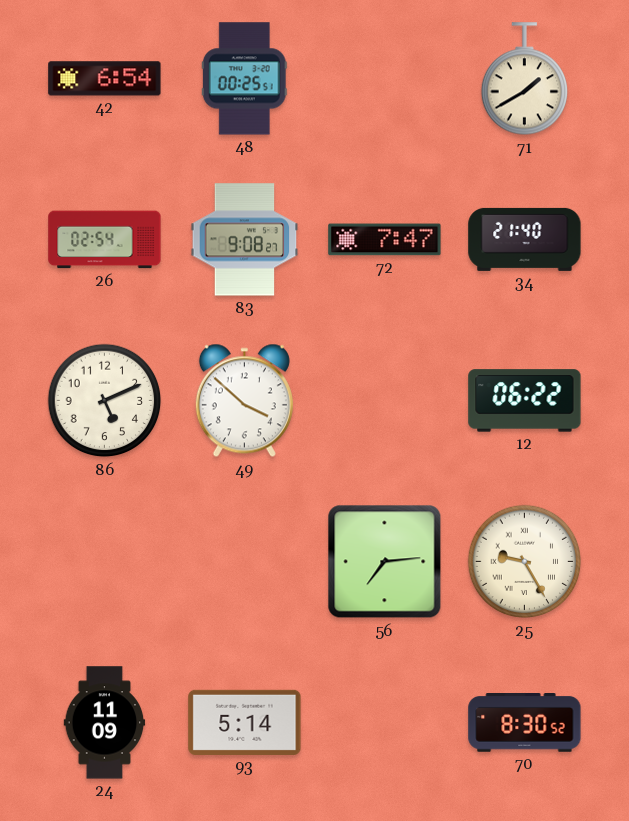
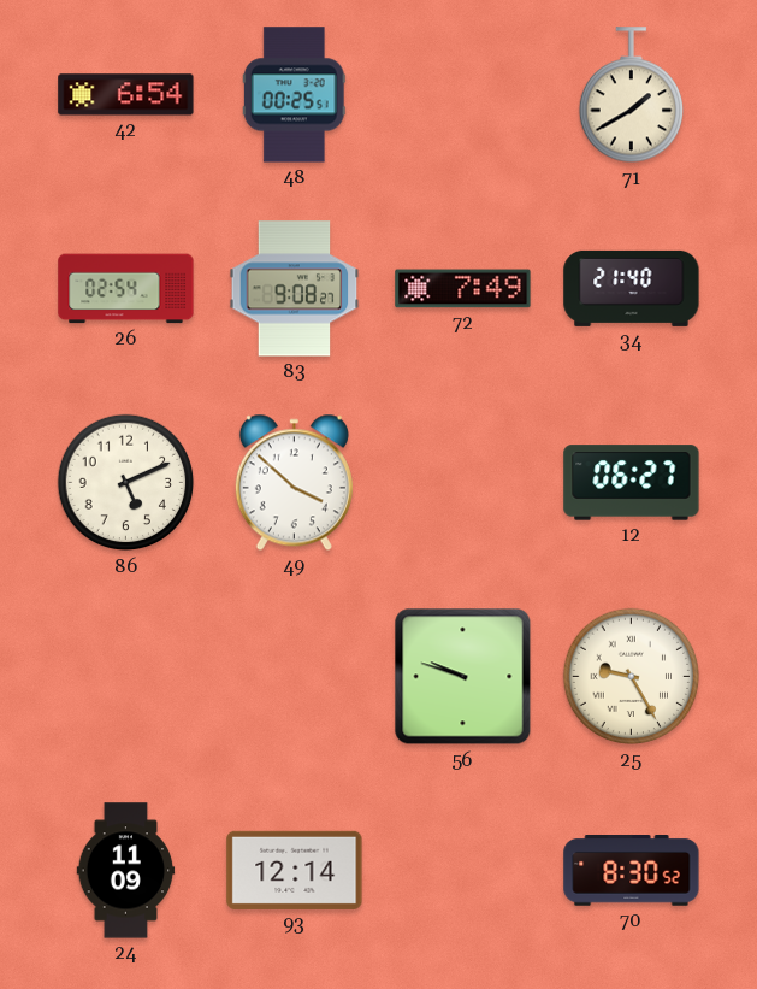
72: 7:47 -> 7:49 (463, 289)
12: 06:22 -> 06:27 (632, 483)
56: 7:14 -> 9:48 (463, 677)
93: 5:14 -> 12:14 (295, 870)
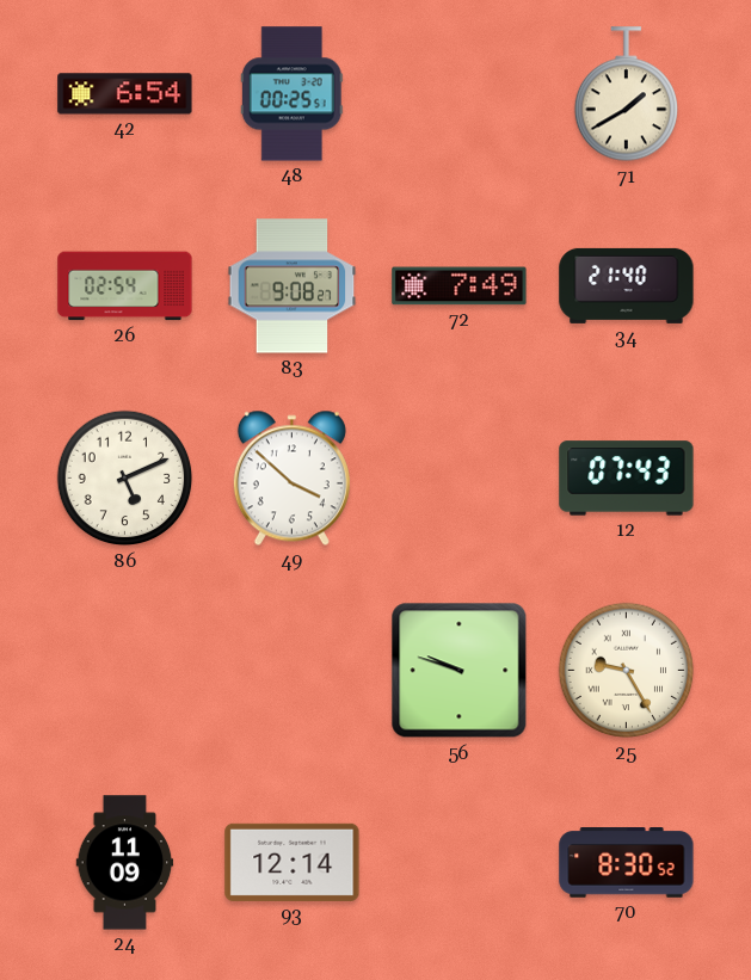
12: 06:27 -> 07:43 (627, 479)
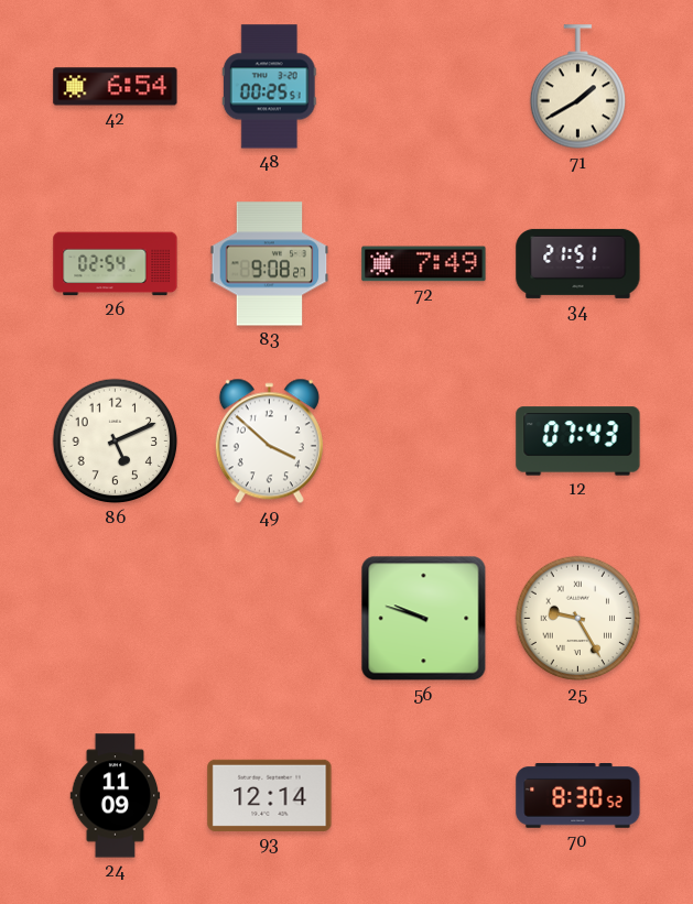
34: 21:40 -> 21:51 (578, 263)
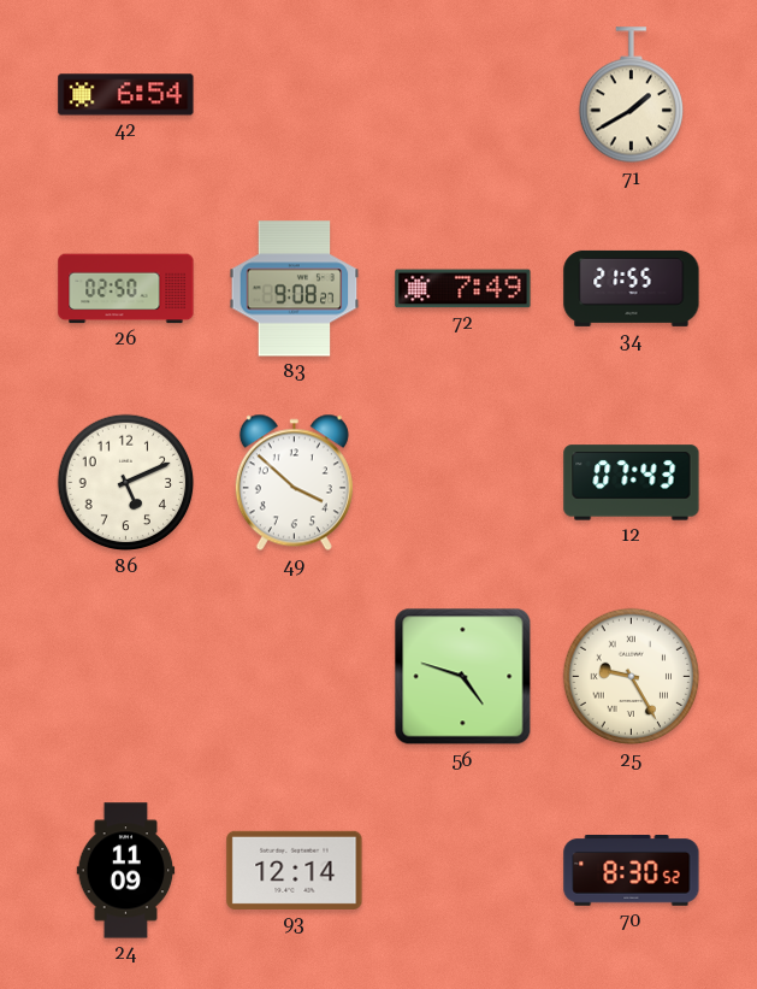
48: 00:25 -> none (269, 87)
26: 02:54 -> 02:50 (126, 289)
34: 21:51 -> 21:55 (632, 288)
56: 9:48 -> 4:48 (463, 677)
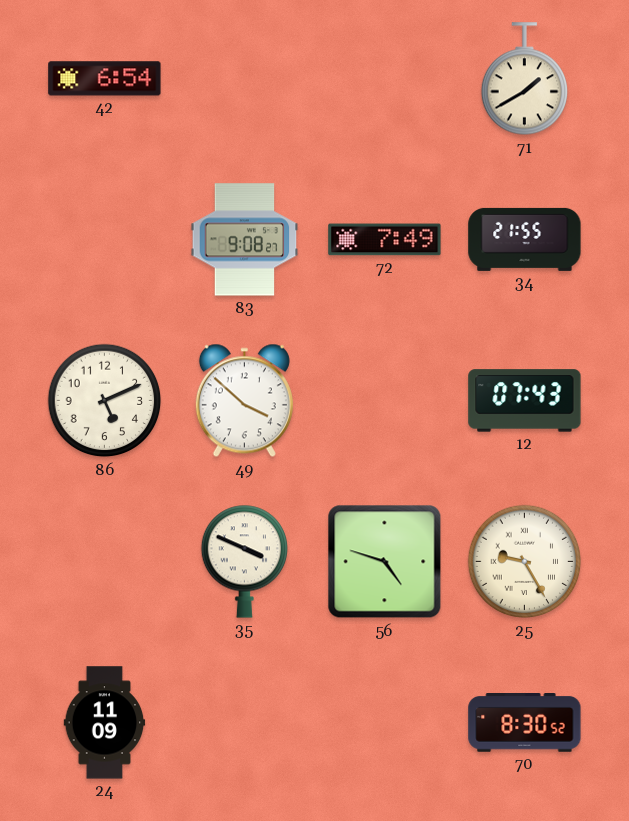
26: 02:50 -> none (126, 289)
35: none -> 3:49 (244, 561)
93: 12:14 -> none (295, 870)
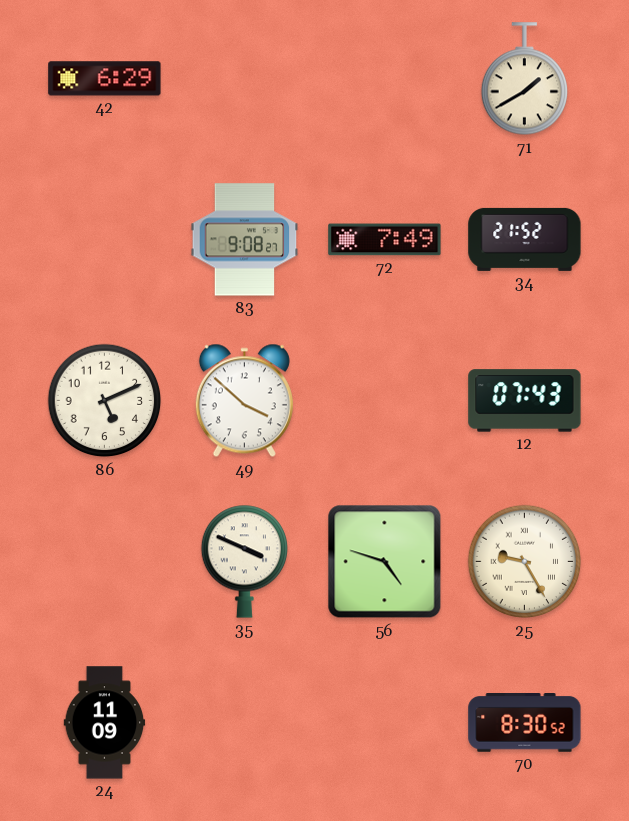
42: 6:54 -> 6:29 (105, 79)
34: 21:55 -> 21:52 (525, 239)
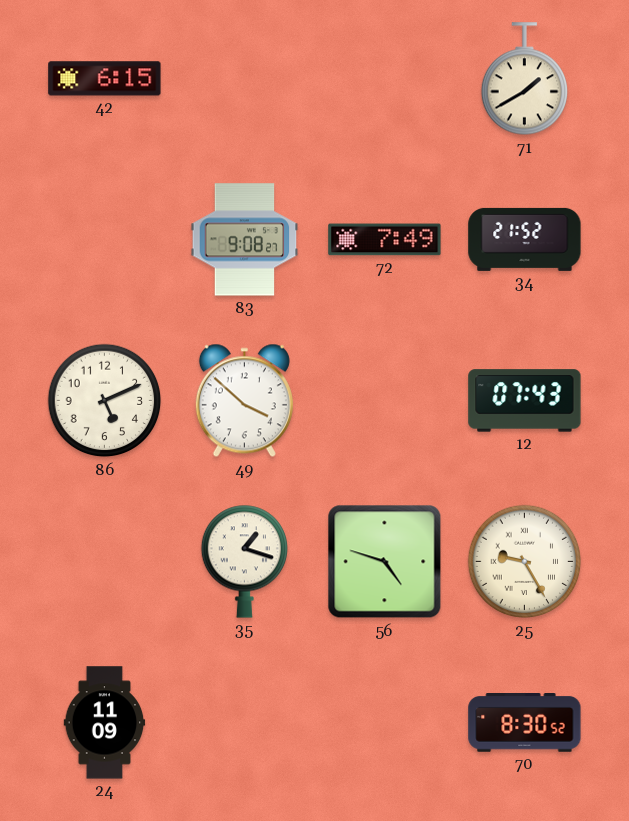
42: 6:29 -> 6:15 (105, 79)
35: 3:49 -> 1:18 (244, 561)
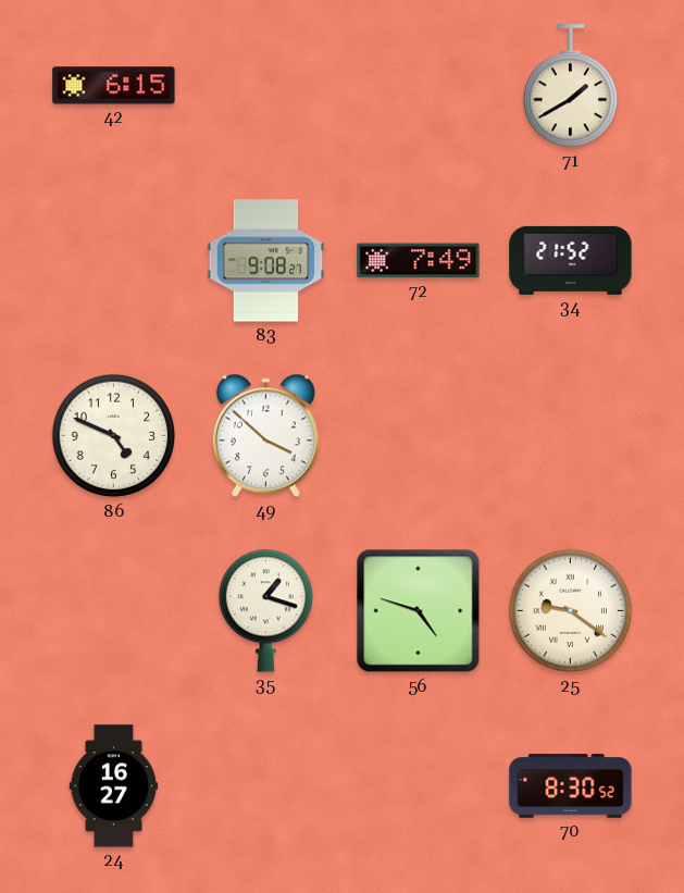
86: 5:11 -> 4:49 (114, 436)
12: 07:43 -> none (525, 401)
25: 9:25 -> 9:21 (571, 611)
24: 11:09 -> 16:27 (114, 786)
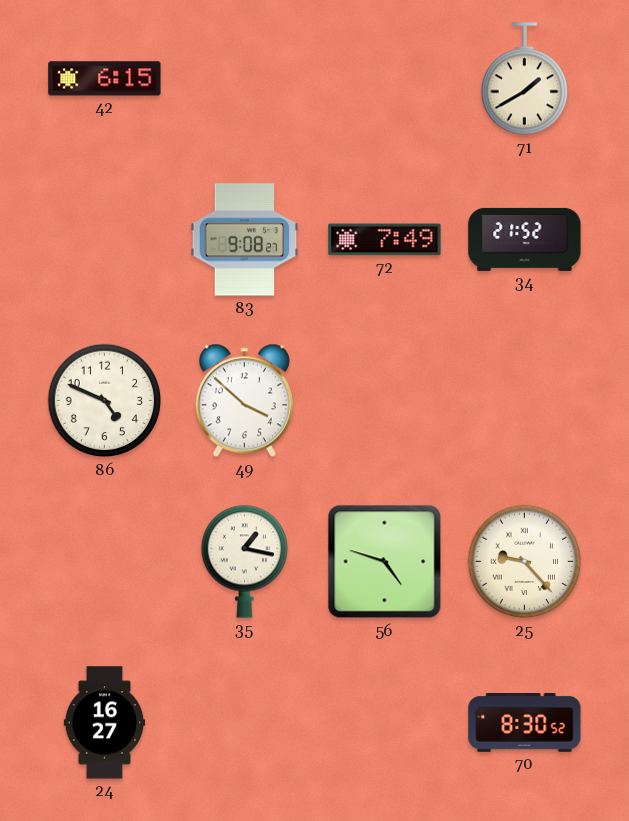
35: 1:18 -> 1:17 (244, 561)
25: 9:21 -> 9:23 (525, 562)
